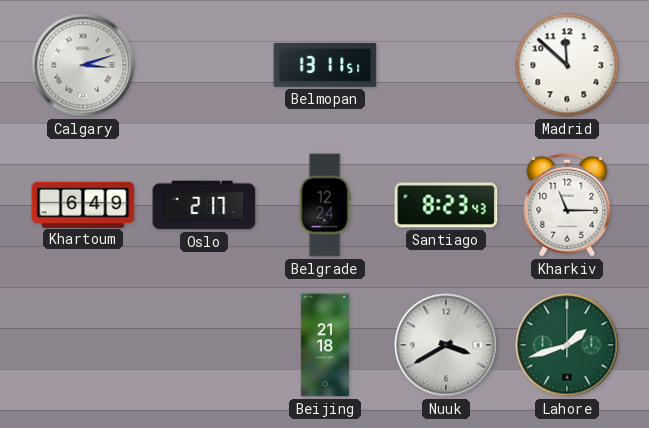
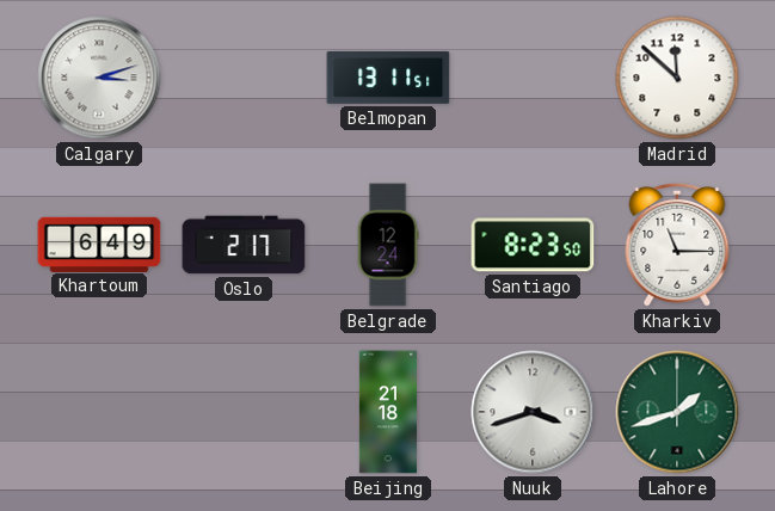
Santiago: 8:23:43 -> 8:23:50 (533, 245)
Nuuk: 3:40 -> 3:42 (533, 412)
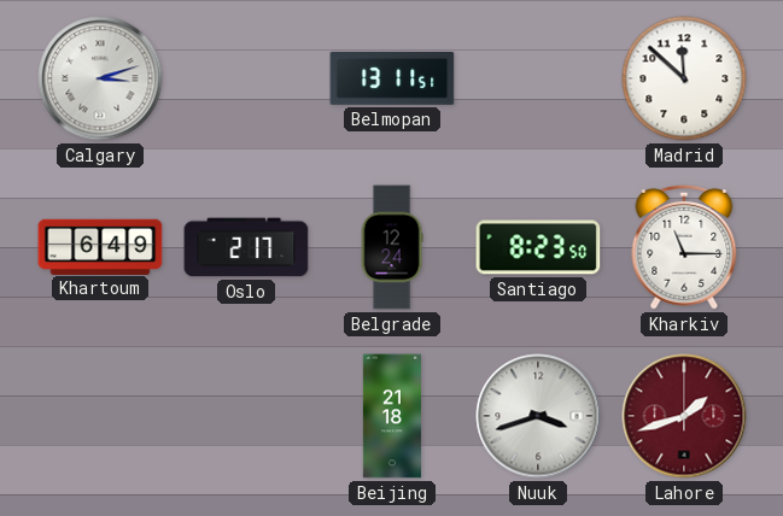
Lahore dial: green -> burgundy (684, 416)
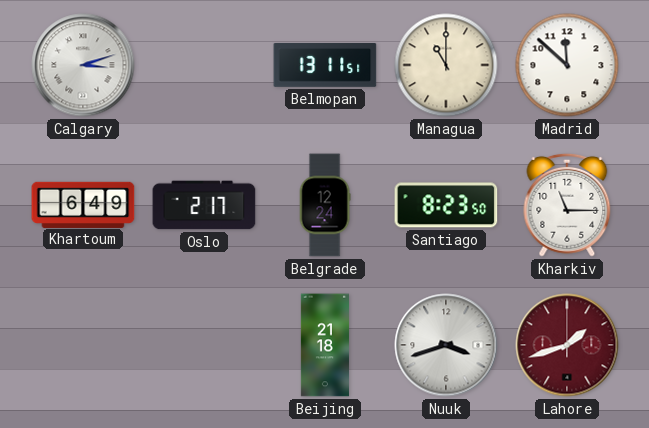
Managua: none -> 11:00 (446, 65)
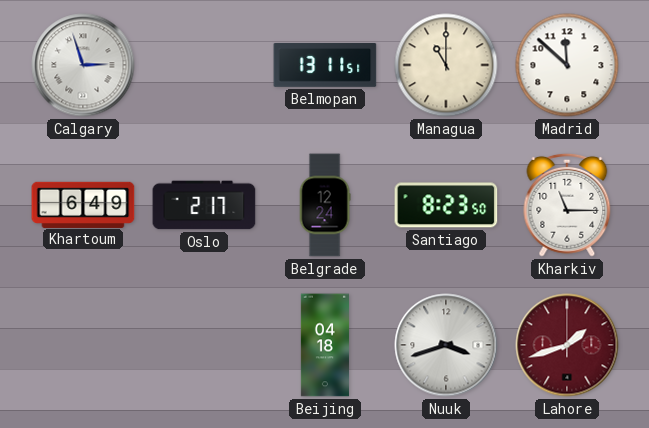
Calgary: 3:12 -> 2:57 (83, 65)
Beijing: 21:18 -> 04:18 (325, 345)
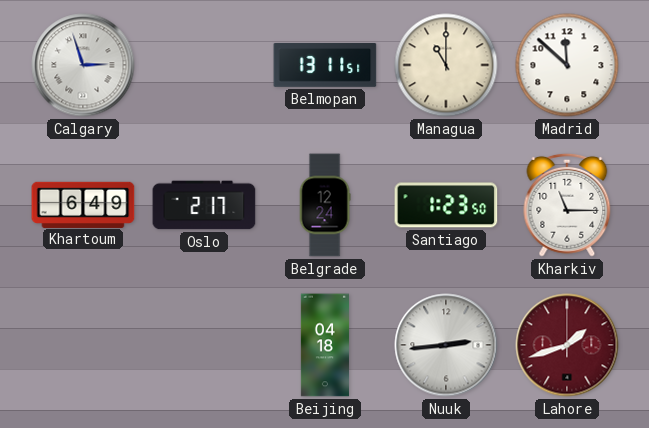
Santiago: 8:23 -> 1:23 (446, 205)
Nuuk: 3:42 -> 2:44 (446, 345)
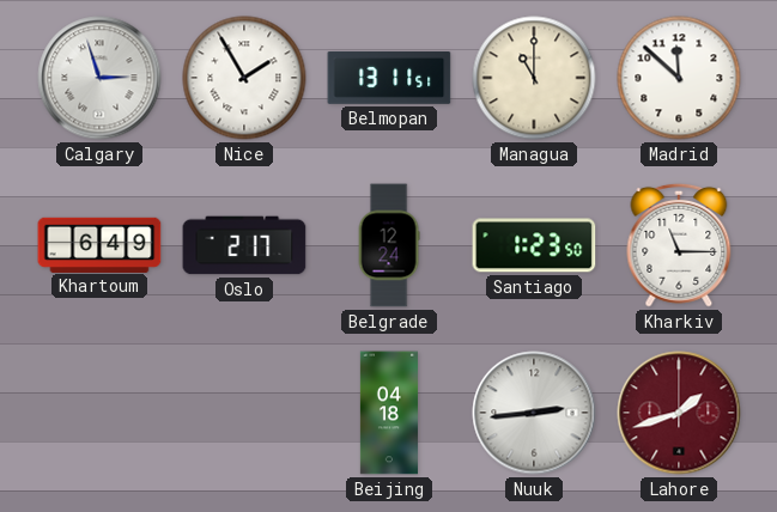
Nice: none -> 1:55 (244, 78)
